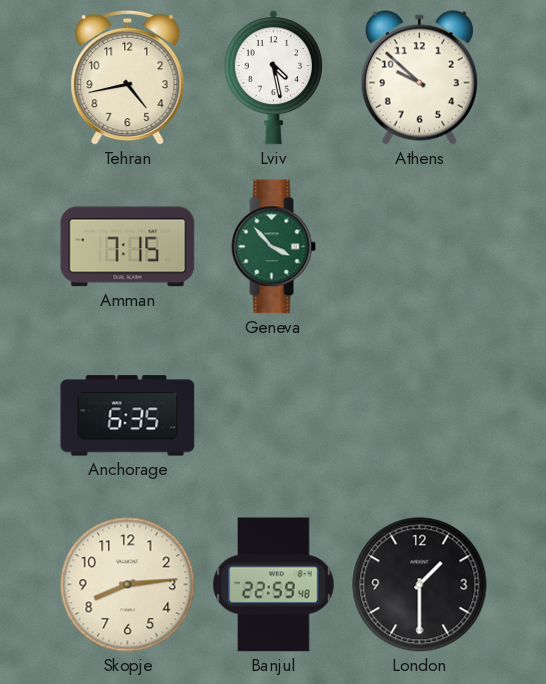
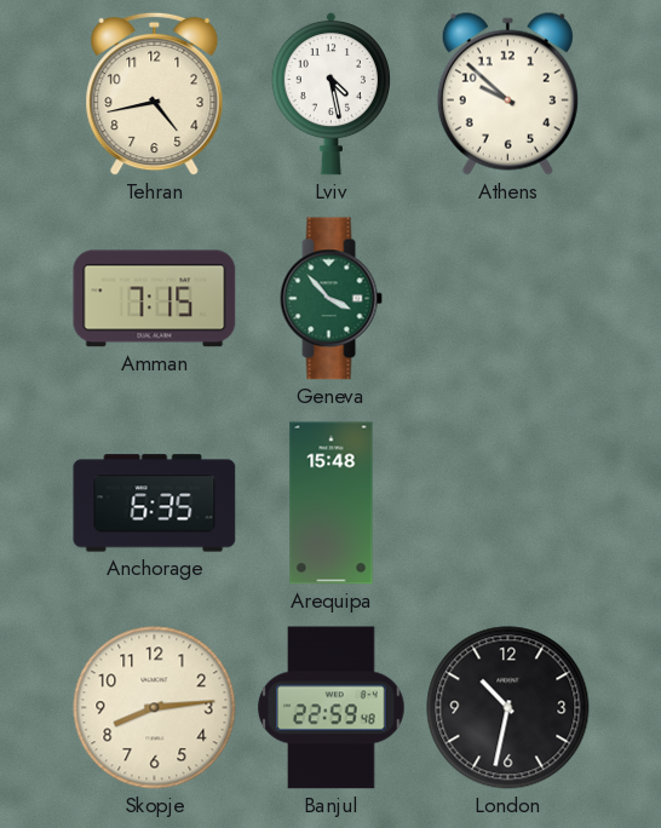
Arequipa: none -> 15:48 (332, 504)
London: 1:30 -> 10:32 (508, 708)
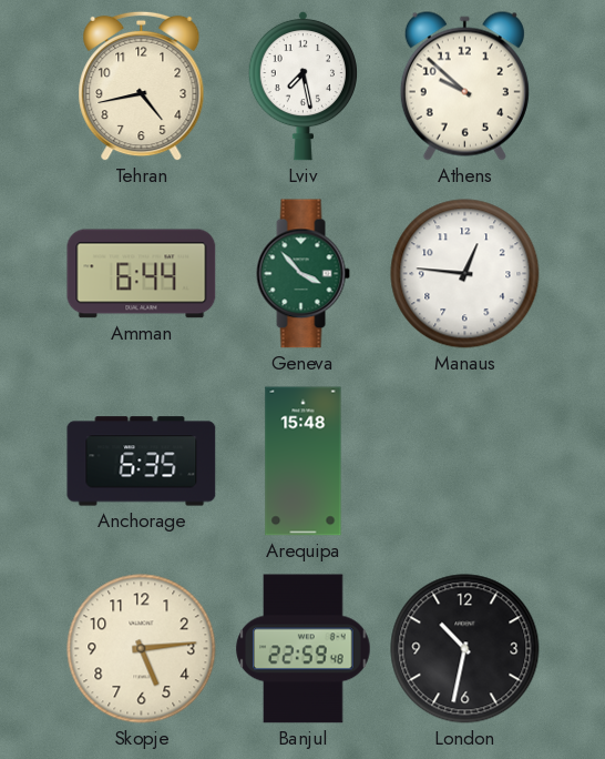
Lviv: 4:28 -> 7:28 (302, 85)
Amman: 7:15 -> 6:44 (142, 274)
Manaus: none -> 12:46 (465, 274)
Skopje: 8:14 -> 5:14 (142, 649)
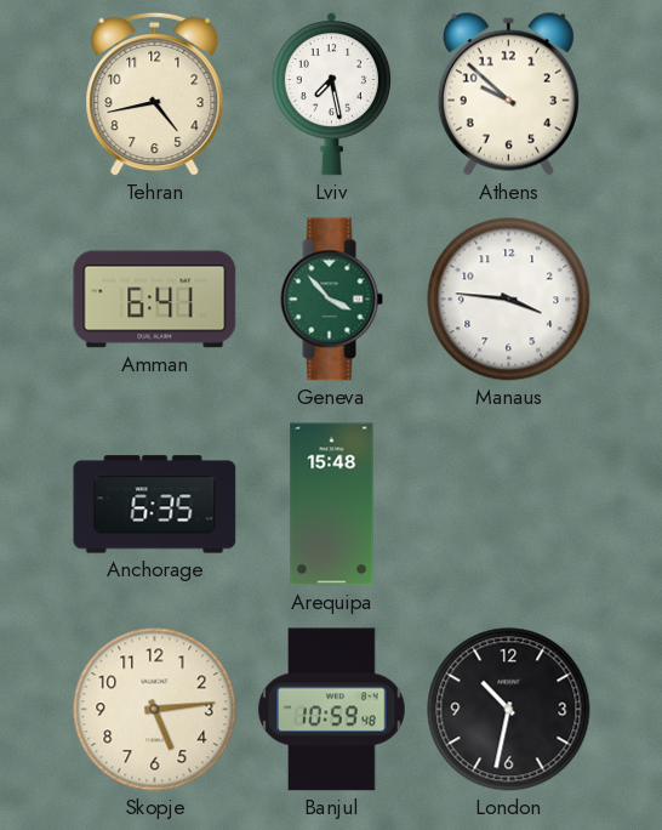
Amman: 6:44 -> 6:41 (155, 300)
Manaus: 12:46 -> 3:46 (509, 300)
Banjul: 22:59 -> 10:59 (332, 710)
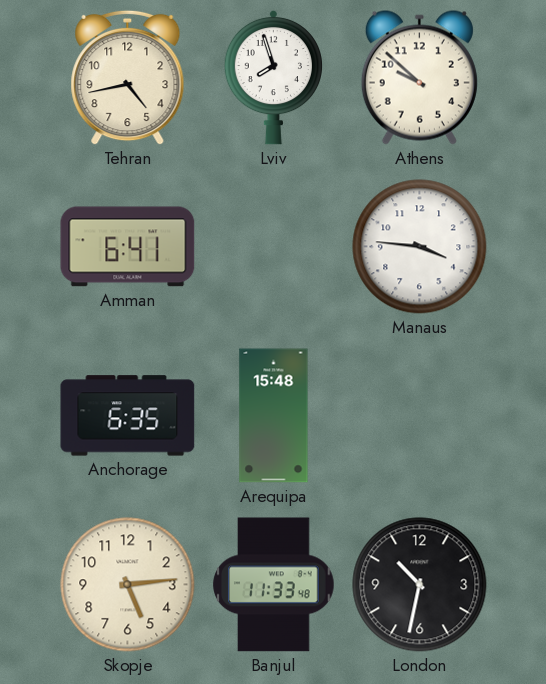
Lviv: 7:28 -> 7:57 (273, 77)
Geneva: 3:53 -> none (331, 300)
Banjul: 10:59 -> 11:33 (274, 585)
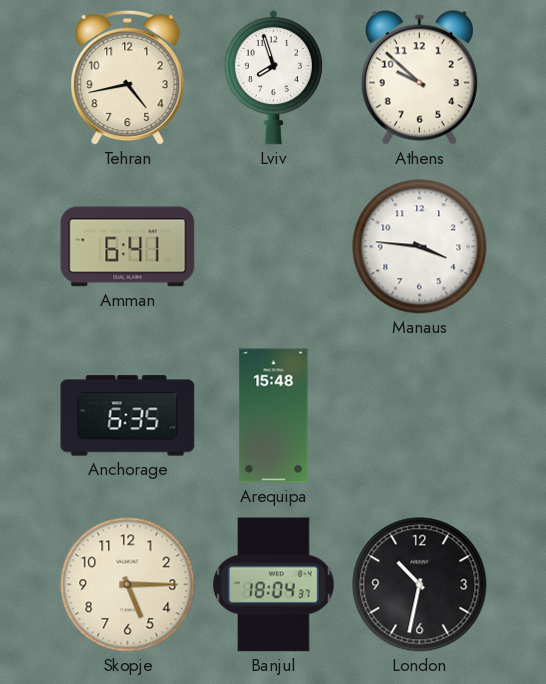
Skopje: 5:14 -> 5:15 (128, 585)
Banjul: 11:33 -> 18:04 (274, 585)
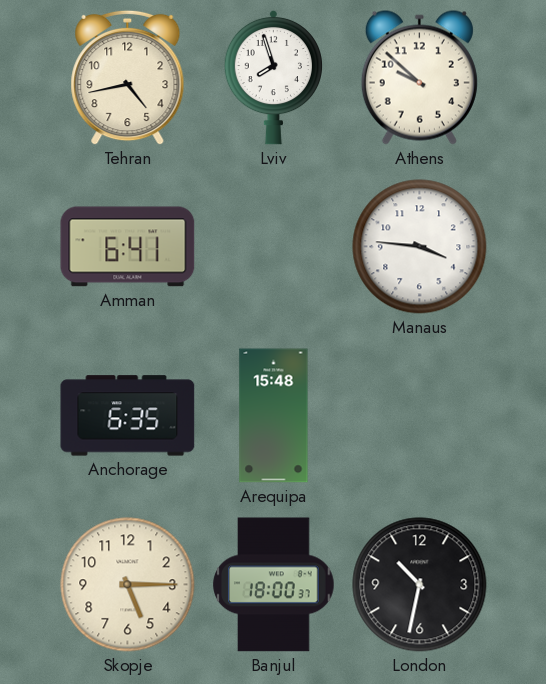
Banjul: 18:04 -> 18:00 (274, 585)
